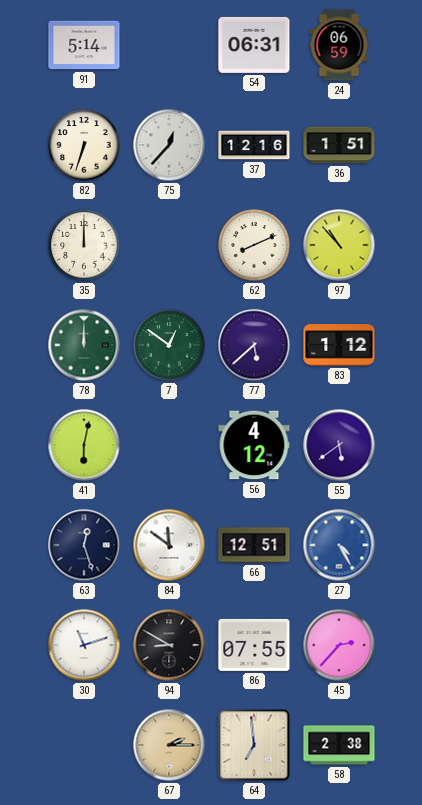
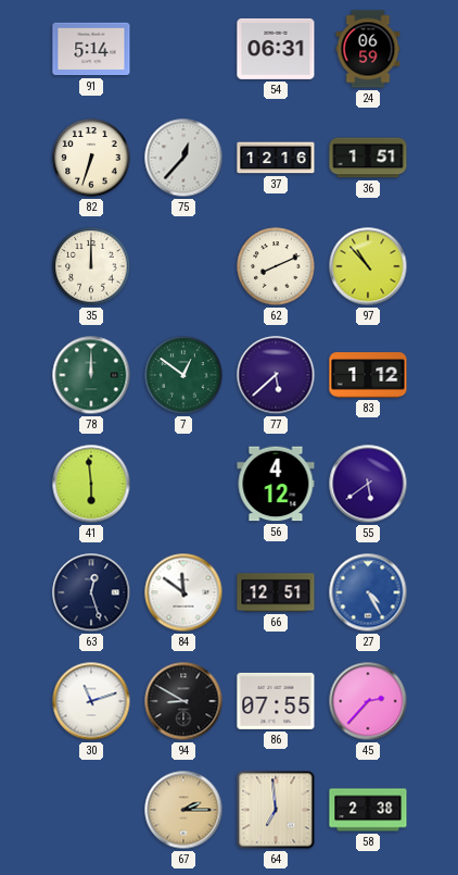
41: 6:02 -> 5:59 (91, 484)
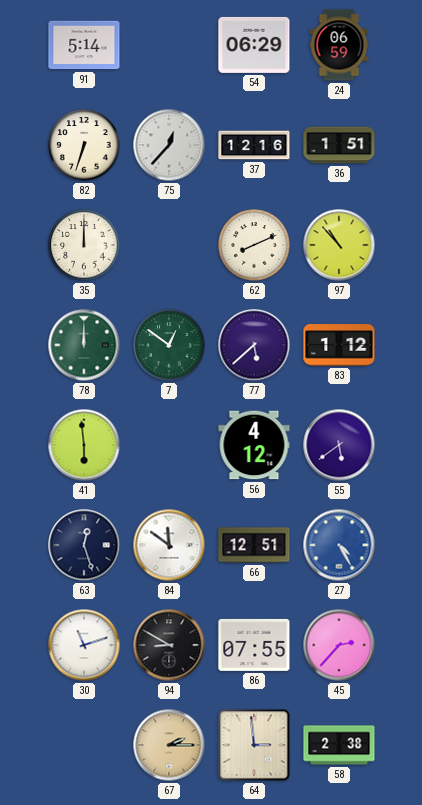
54: 06:31 -> 06:29 (254, 45)
64: 6:59 -> 2:59 (254, 745)
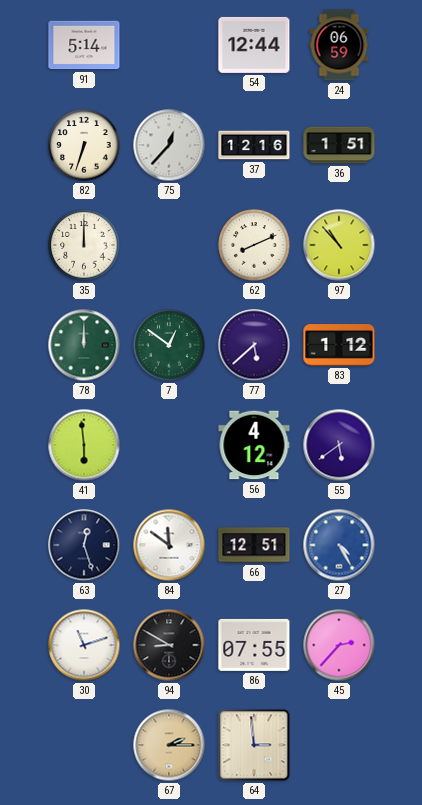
54: 06:29 -> 12:44 (254, 45)
58: 2:38 -> none (339, 745)
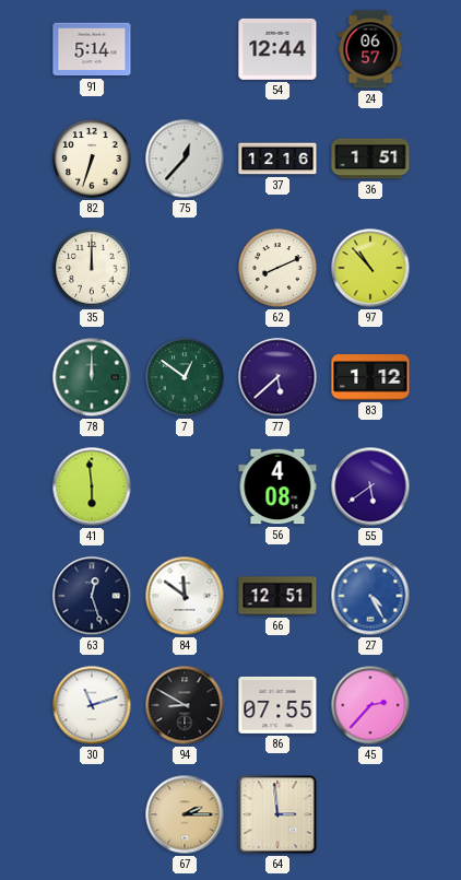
24: 06:59 -> 06:57 (370, 49)
56: 4:12 -> 4:08 (277, 486)
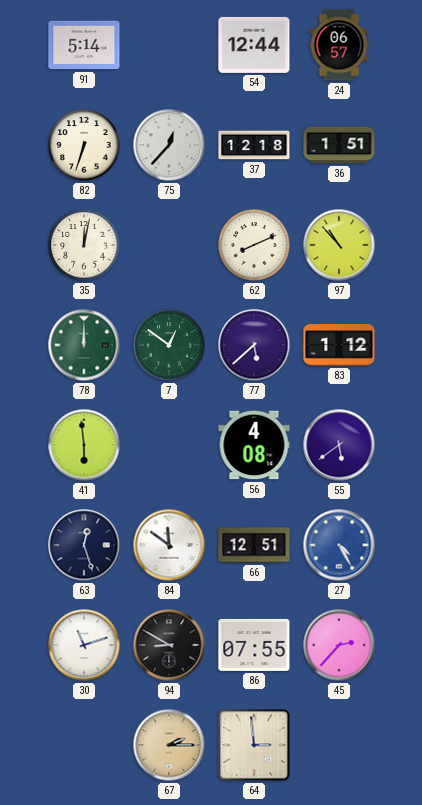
37: 12:16 -> 12:18 (254, 145)
35: 12:00 -> 12:02 (84, 245)
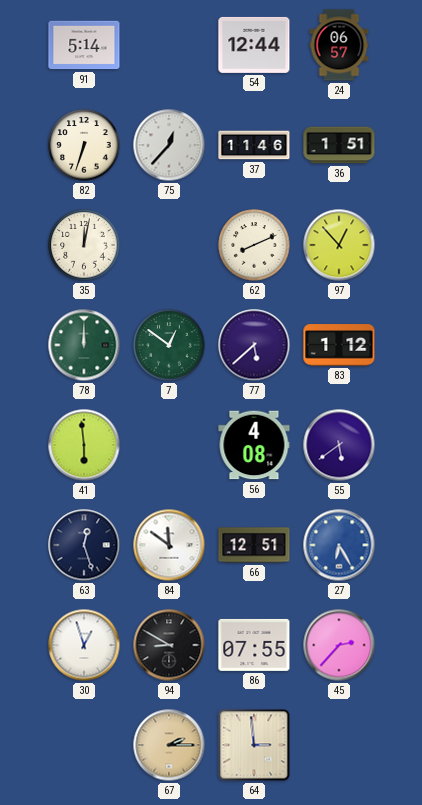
37: 12:18 -> 11:46 (254, 145)
97: 10:53 -> 12:53 (339, 245)
27: 4:25 -> 6:25 (339, 545)
30: 11:12 -> 12:57 (84, 645)
